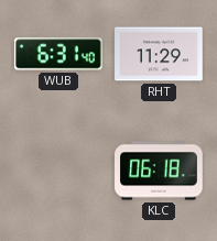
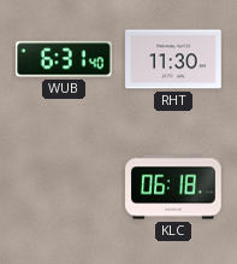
RHT: 11:29 -> 11:30 (173, 59)
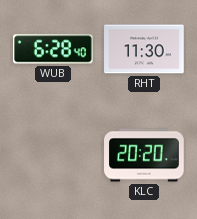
WUB: 6:31 -> 6:28 (54, 49)
KLC: 06:18 -> 20:20 (144, 155)
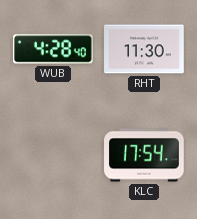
WUB: 6:28 -> 4:28 (54, 49)
KLC: 20:20 -> 17:54 (144, 155)
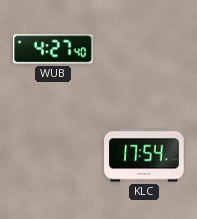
WUB: 4:28 -> 4:27 (54, 49)
RHT: 11:30 -> none (144, 49)
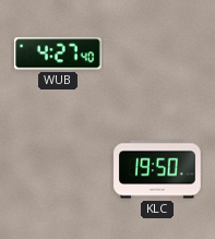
KLC: 17:54 -> 19:50 (157, 169)
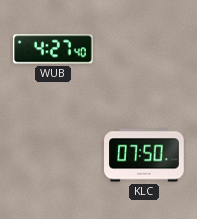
KLC: 19:50 -> 07:50 (144, 155)
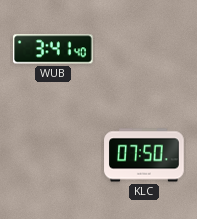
WUB: 4:27 -> 3:41 (54, 49)
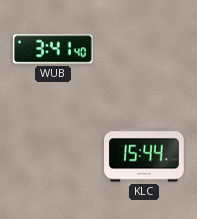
KLC: 07:50 -> 15:44 (144, 155)
